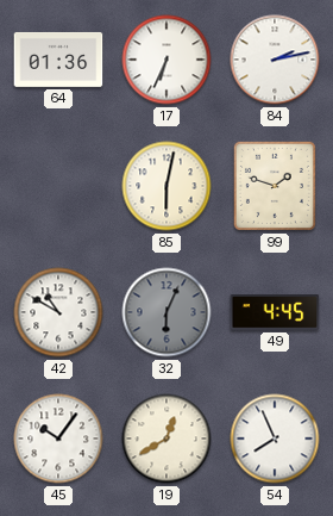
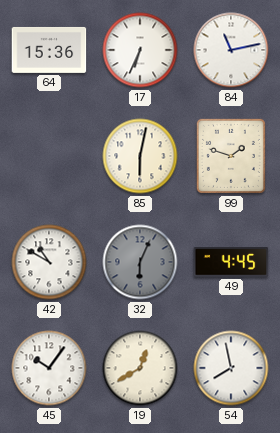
64: 01:36 -> 15:36 (49, 50)
84: 2:13 -> 11:13 (231, 50)
54: 7:56 -> 7:58 (231, 368)
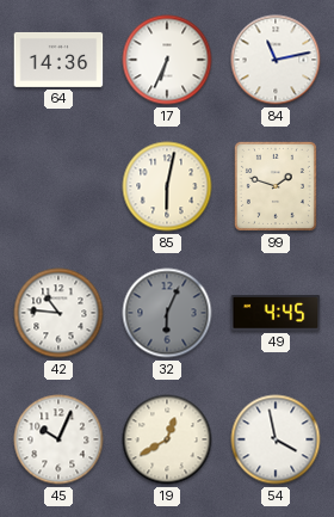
64: 15:36 -> 14:36 (58, 60)
42: 10:50 -> 10:46 (58, 313)
45: 10:06 -> 10:04 (58, 439)
54: 7:58 -> 3:58 (276, 439)
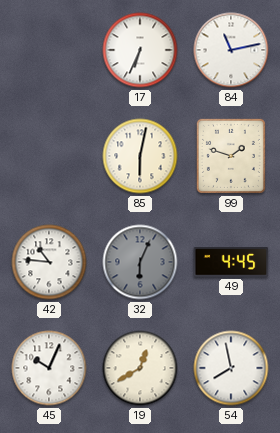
64: 14:36 -> none (58, 60)
54: 3:58 -> 7:58 (231, 368)
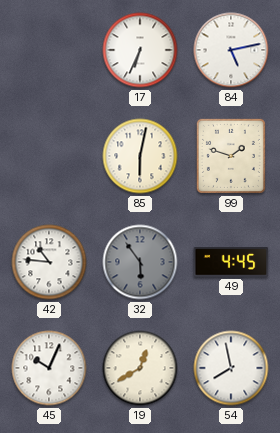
84: 11:13 -> 5:13 (231, 50)
32: 6:04 -> 5:54 (140, 262)
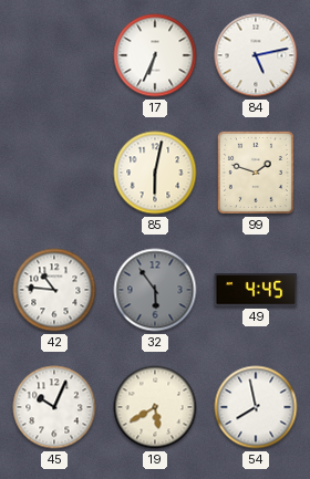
19: 12:40 -> 5:40 (155, 407)
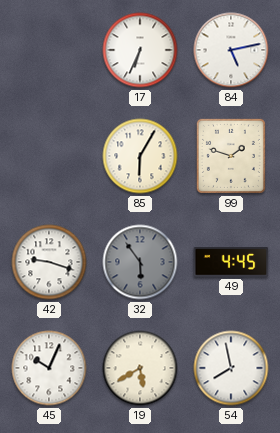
85: 6:02 -> 6:05 (140, 156)
42: 10:46 -> 9:18 (49, 262)
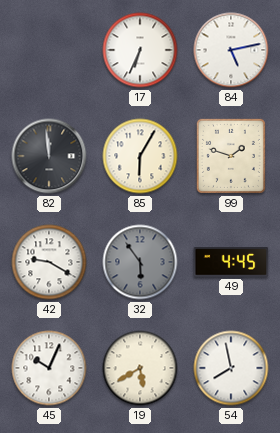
82: none -> 11:59 (49, 156)
42: 9:18 -> 9:20 (49, 262)
